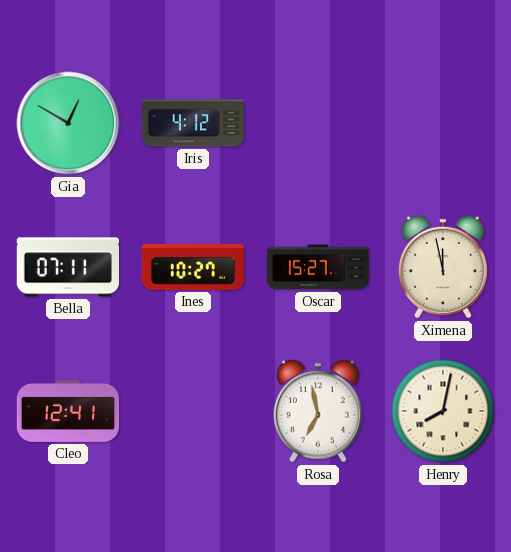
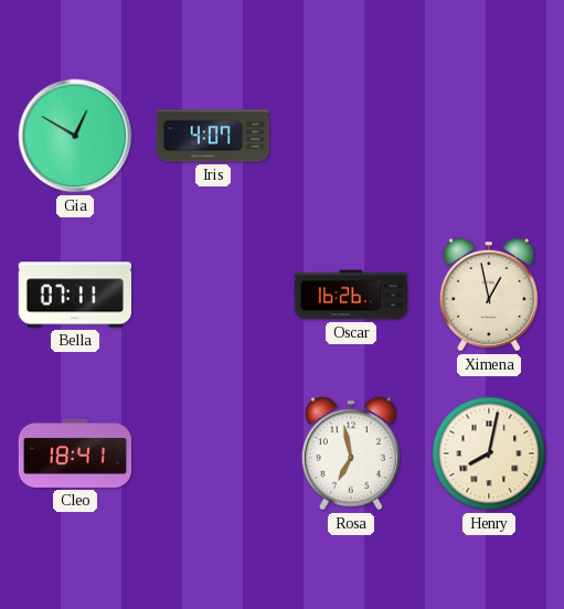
Iris: 4:12 -> 4:07 (213, 136)
Ines: 10:27 -> none (193, 267)
Oscar: 15:27 -> 16:26 (350, 295)
Ximena: 11:58 -> 12:58 (489, 295)
Cleo: 12:41 -> 18:41 (75, 453)
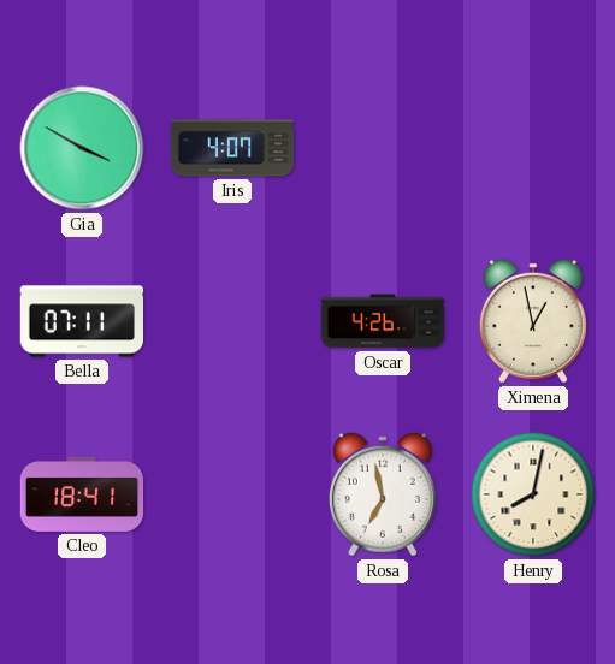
Gia: 12:50 -> 3:50 (82, 148)
Oscar: 16:26 -> 4:26 (382, 321)
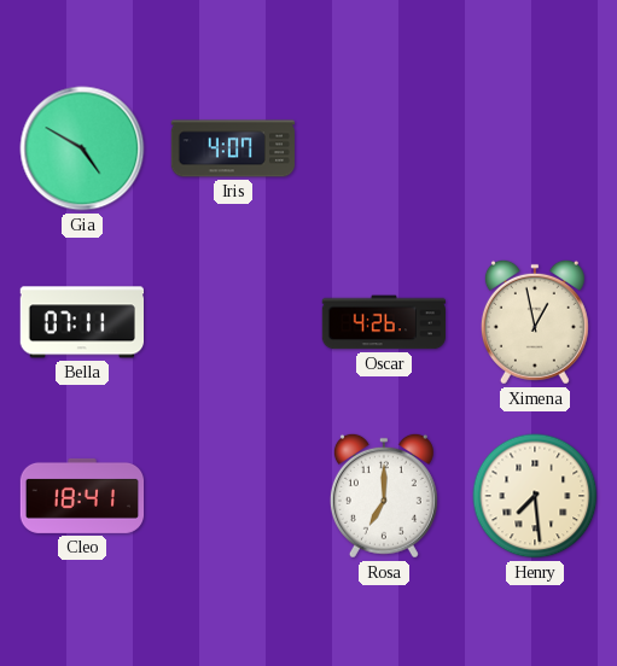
Gia: 3:50 -> 4:50 (82, 148)
Rosa: 6:58 -> 7:00 (384, 496)
Henry: 8:02 -> 7:29 (535, 496)
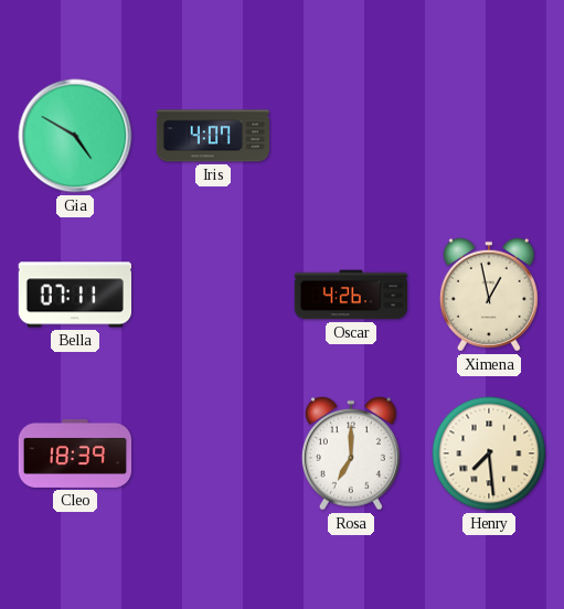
Cleo: 18:41 -> 18:39 (75, 453)
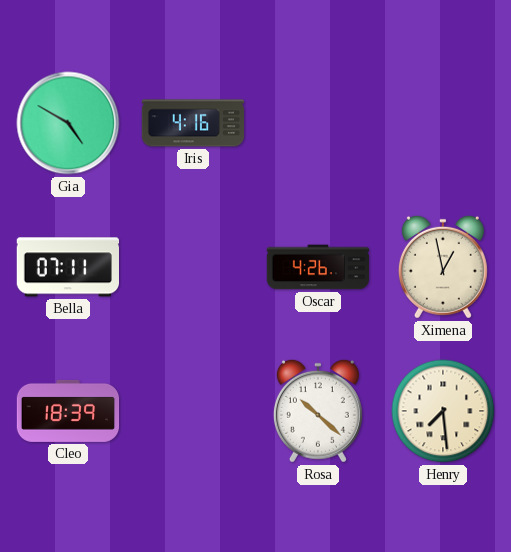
Iris: 4:07 -> 4:16 (193, 123)
Rosa: 7:00 -> 10:22 (318, 411)
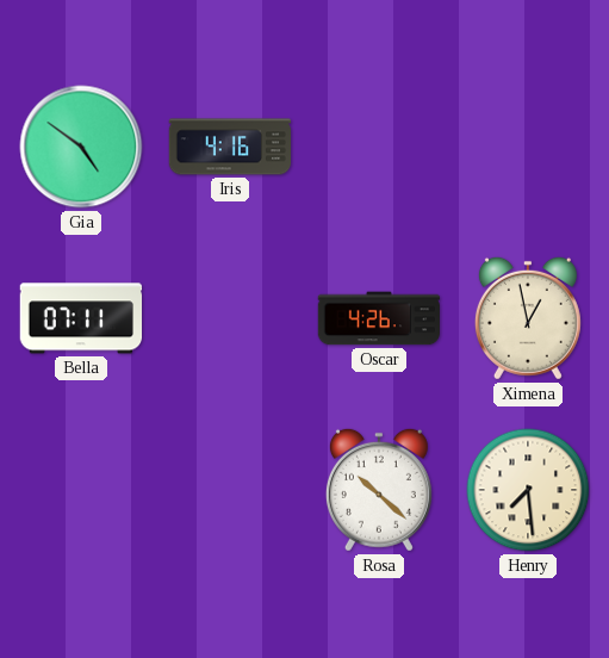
Gia: 4:50 -> 4:51 (81, 147)
Cleo: 18:39 -> none (68, 411)
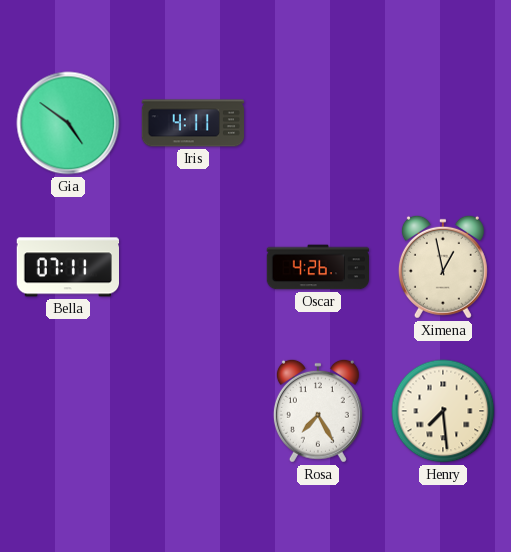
Iris: 4:16 -> 4:11 (193, 123)
Rosa: 10:22 -> 7:25 (318, 411)
